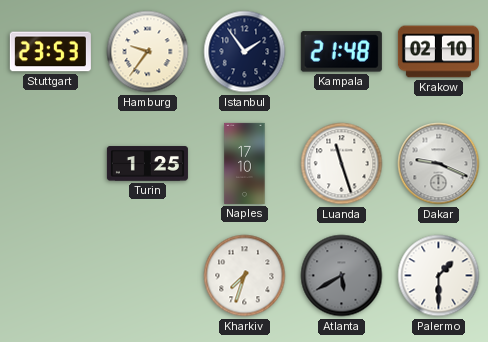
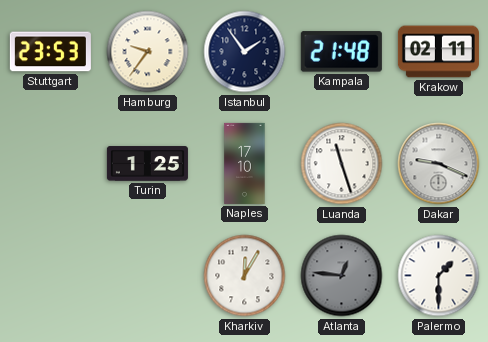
Krakow: 02:10 -> 02:11 (438, 52)
Kharkiv: 7:33 -> 12:05 (245, 276)
Atlanta: 5:40 -> 12:46 (342, 276)
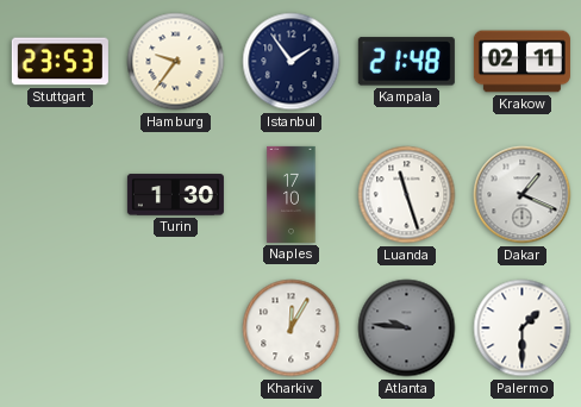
Turin: 1:25 -> 1:30 (175, 195)
Dakar: 9:19 -> 1:19 (523, 195)
Atlanta: 12:46 -> 9:46 (407, 328)
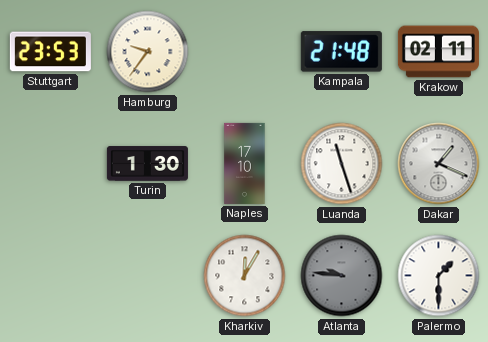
Istanbul: 1:54 -> none (292, 62)
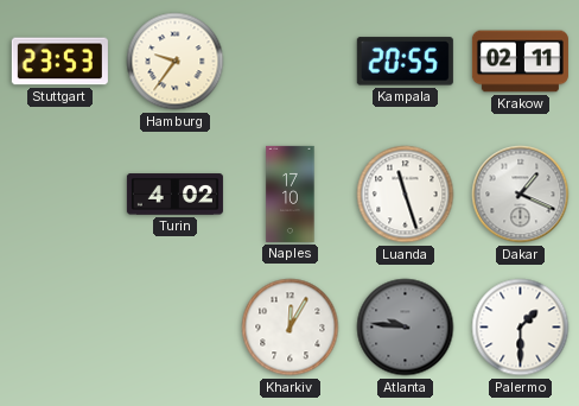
Kampala: 21:48 -> 20:55 (405, 62)
Turin: 1:30 -> 4:02 (174, 195)
